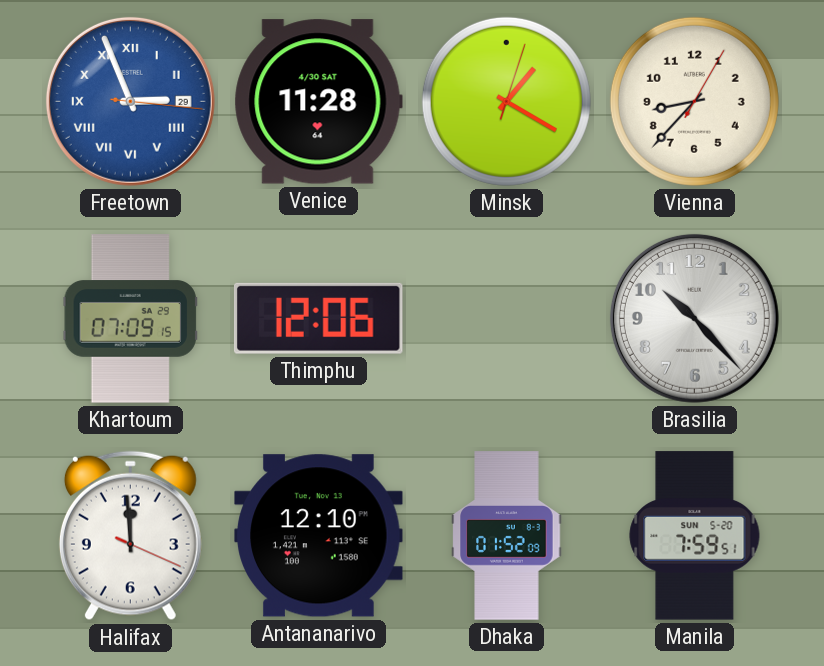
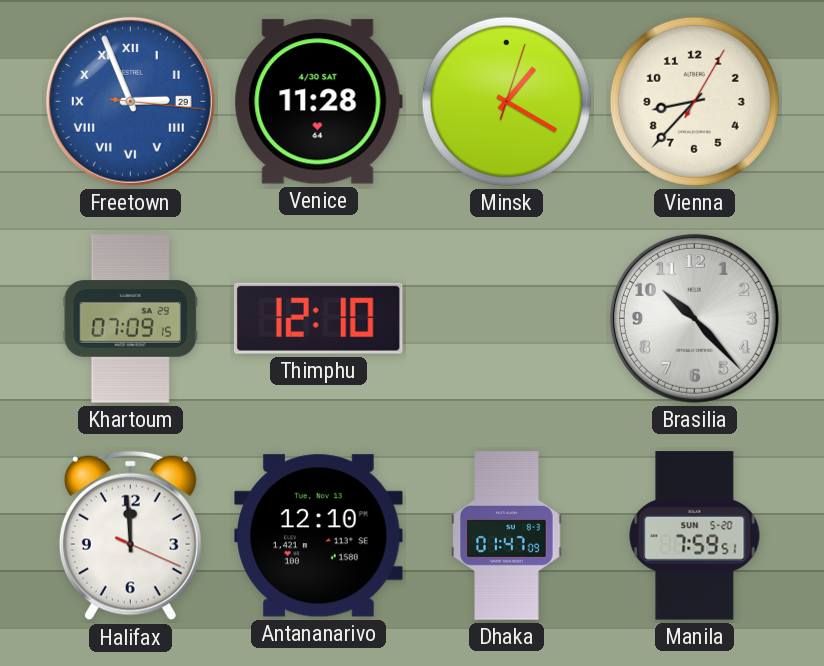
Thimphu: 12:06 -> 12:10 (319, 318)
Dhaka: 01:52 -> 01:47 (507, 536)
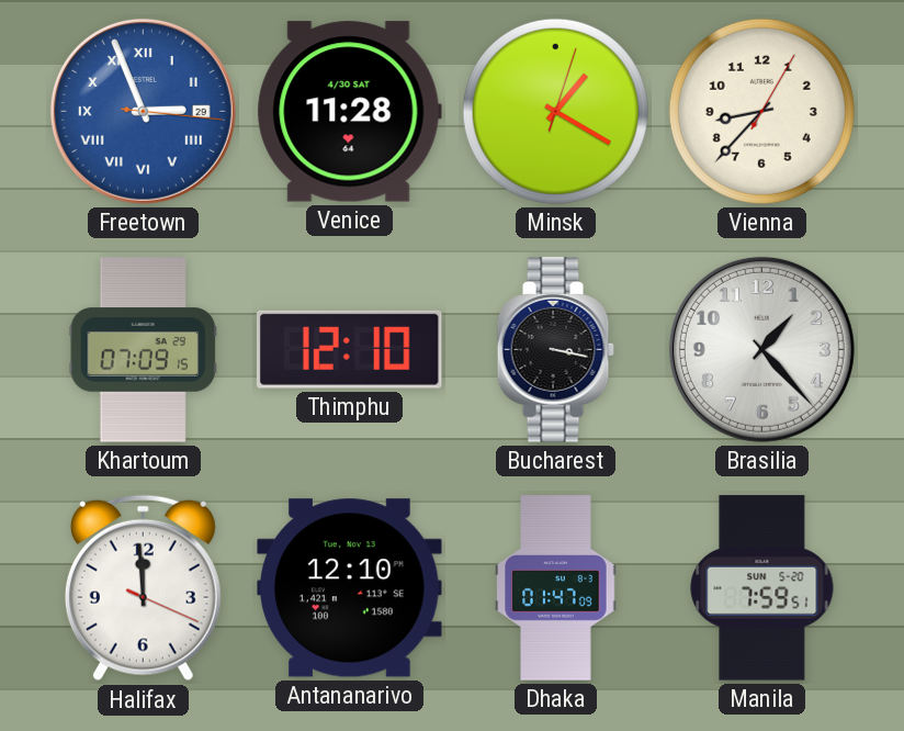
Bucharest: none -> 3:17 (555, 350)
Brasilia: 10:23 -> 1:23 (761, 349)
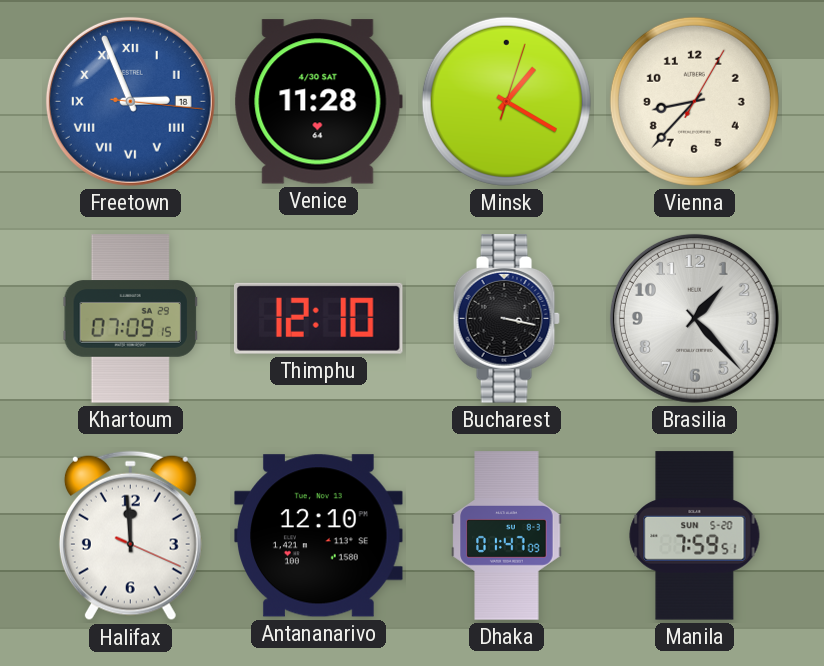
Freetown date: 29 -> 18 (130, 101)
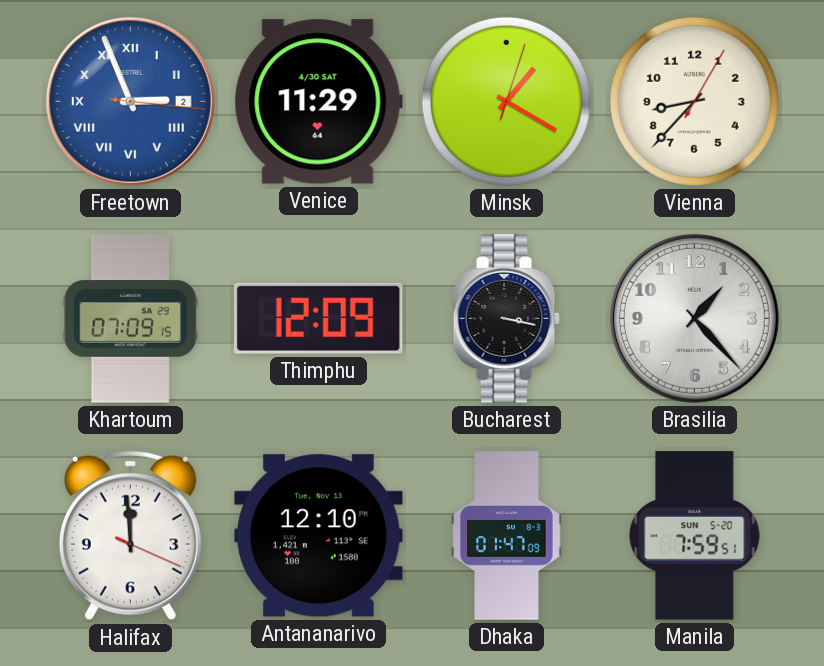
Freetown date: 18 -> 2 (130, 101)
Venice: 11:28 -> 11:29 (318, 102)
Thimphu: 12:10 -> 12:09 (319, 318)
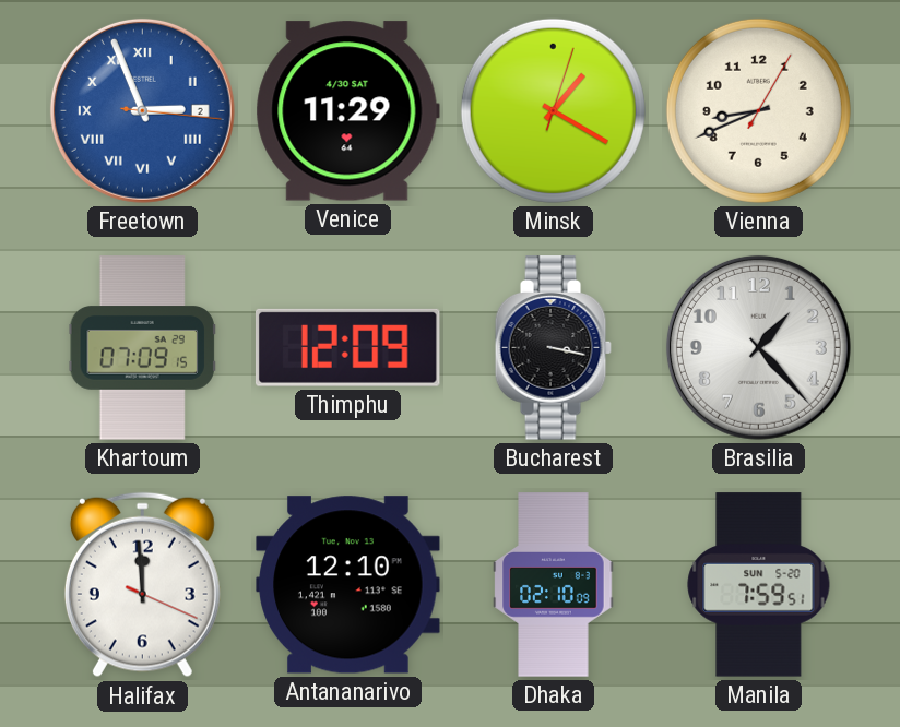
Vienna: 8:37 -> 8:41 (758, 110)
Dhaka: 01:47 -> 02:10 (554, 585)
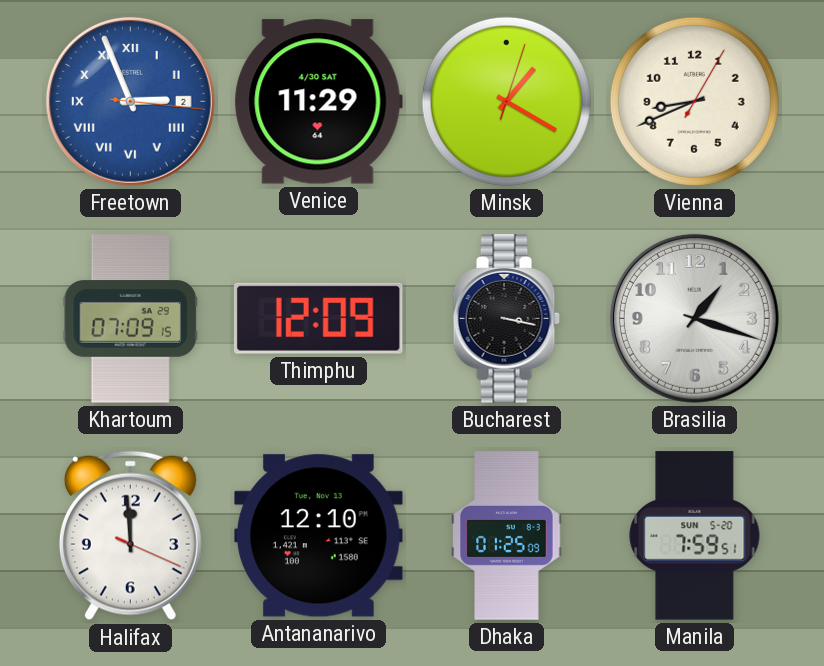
Brasilia: 1:23 -> 1:18 (694, 318)
Dhaka: 02:10 -> 01:25 (507, 536)
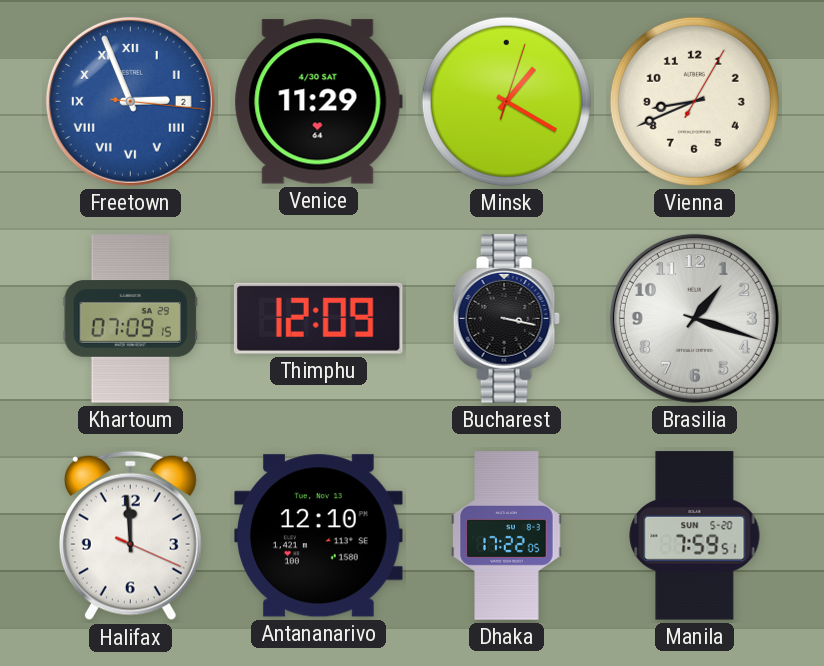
Dhaka: 01:25 -> 17:22 (507, 536)
